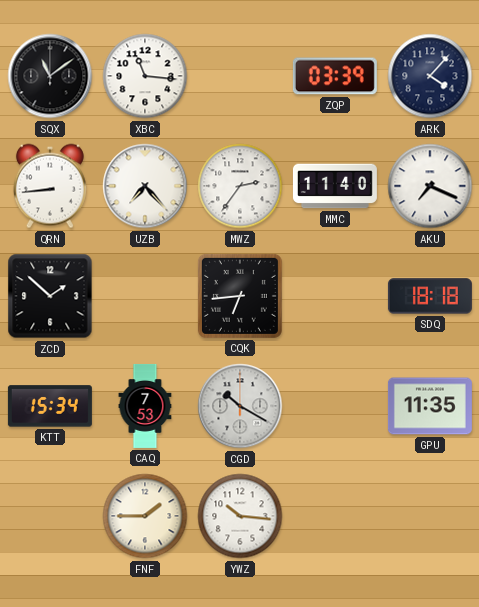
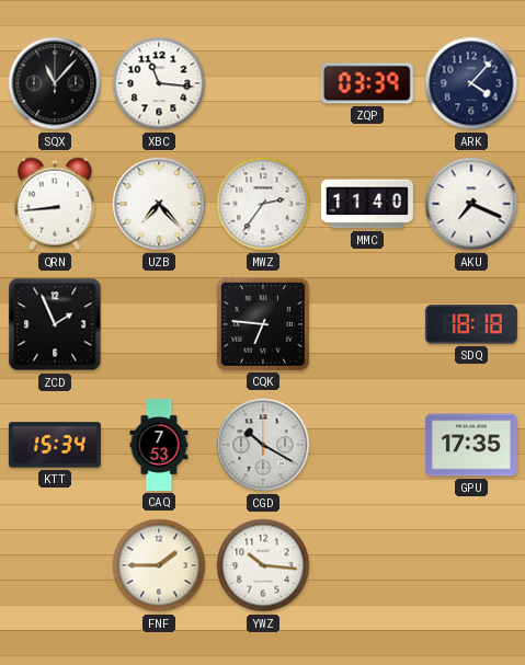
SQX: 11:09 -> 11:07 (55, 83)
ZCD: 1:52 -> 1:56 (55, 324)
CQK: 6:44 -> 6:46 (263, 324)
GPU: 11:35 -> 17:35 (471, 445)
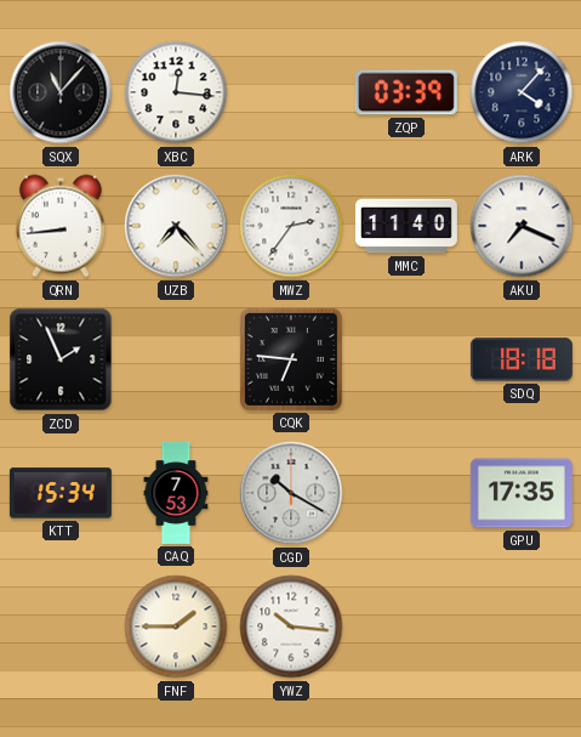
XBC: 11:16 -> 12:16 (176, 92)
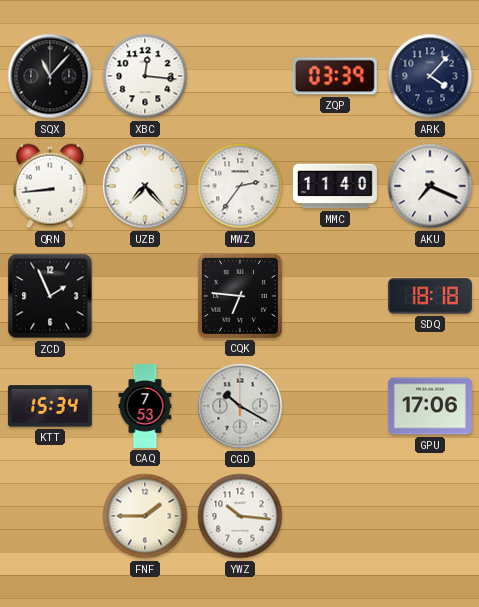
GPU: 17:35 -> 17:06 (430, 406)
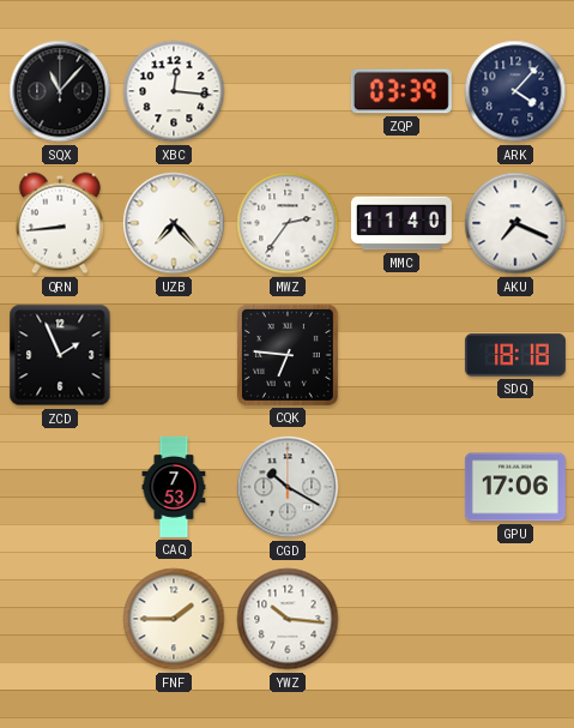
KTT: 15:34 -> none (50, 406)
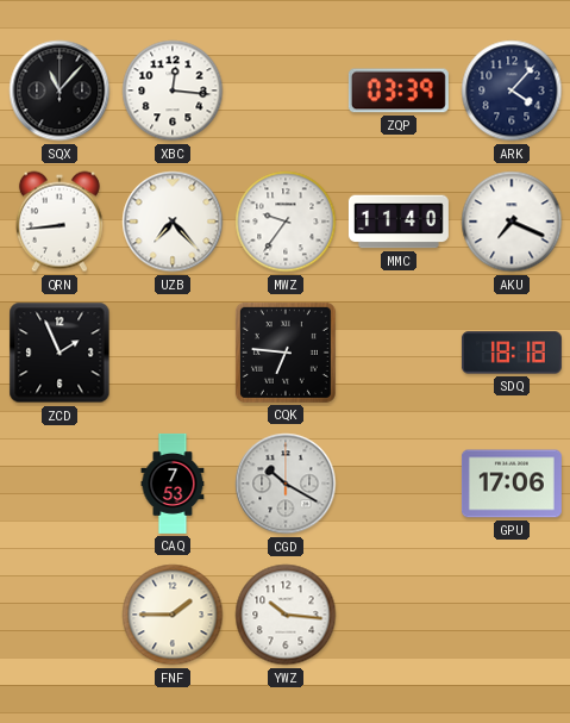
MWZ: 2:36 -> 9:36 (286, 222)
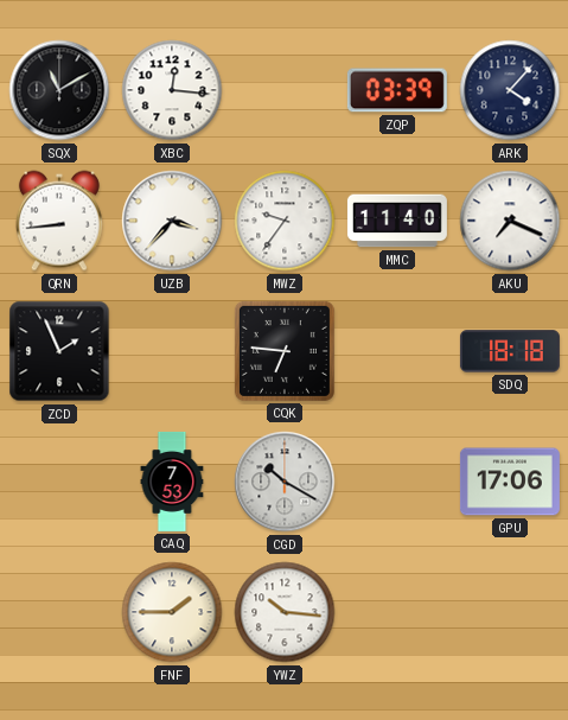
SQX: 11:07 -> 11:10 (59, 90)
UZB: 7:23 -> 3:37 (172, 221)
